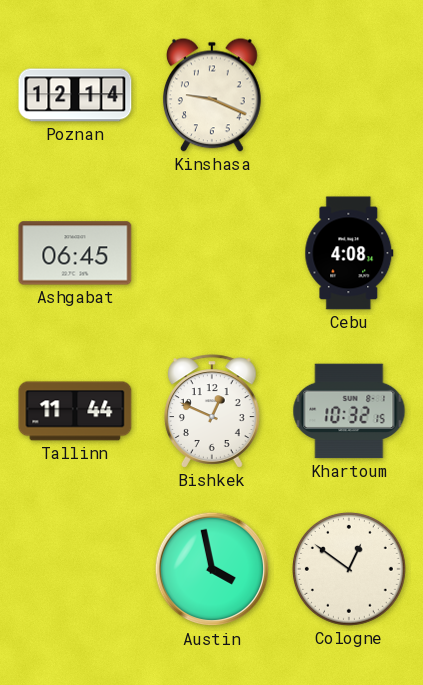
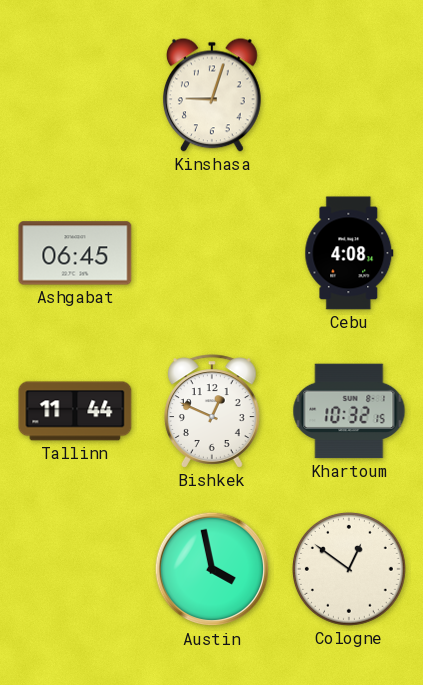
Poznan: 12:14 -> none (75, 95)
Kinshasa: 9:19 -> 9:03 (212, 95)
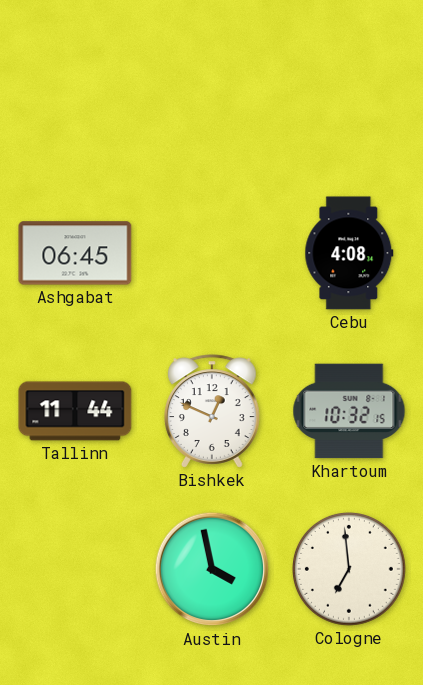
Kinshasa: 9:03 -> none (212, 95)
Cologne: 12:51 -> 6:59 (350, 570)
